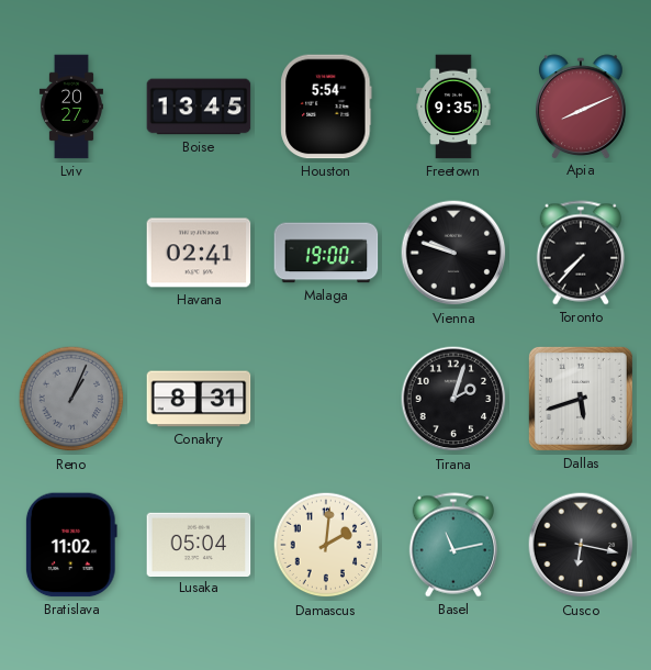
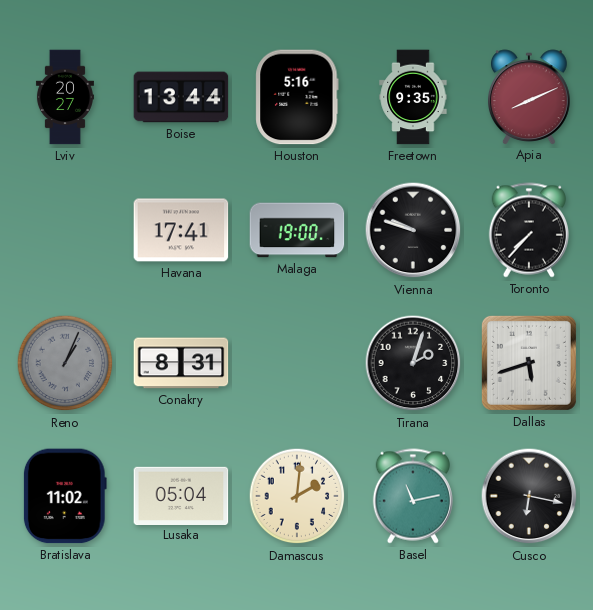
Boise: 13:45 -> 13:44 (181, 97)
Houston: 5:54 -> 5:16 (297, 97)
Havana: 02:41 -> 17:41 (181, 230)
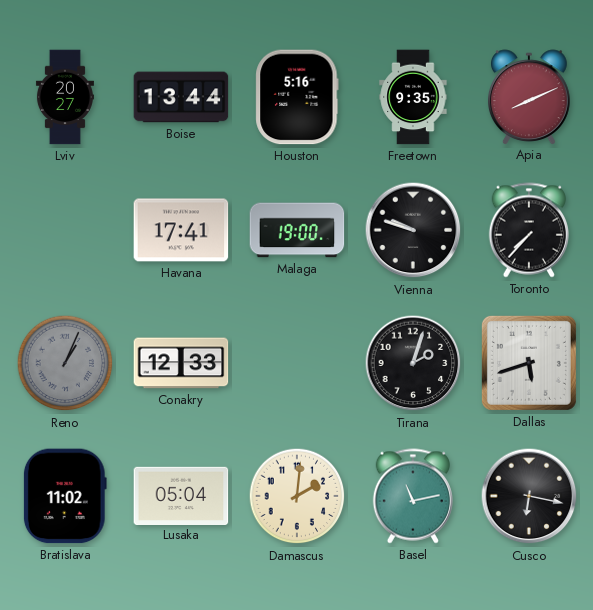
Conakry: 8:31 -> 12:33 (181, 363)
